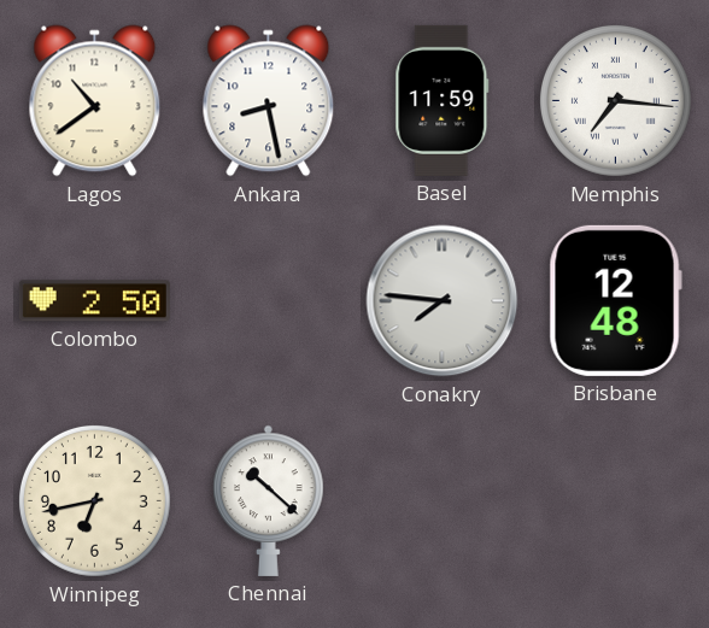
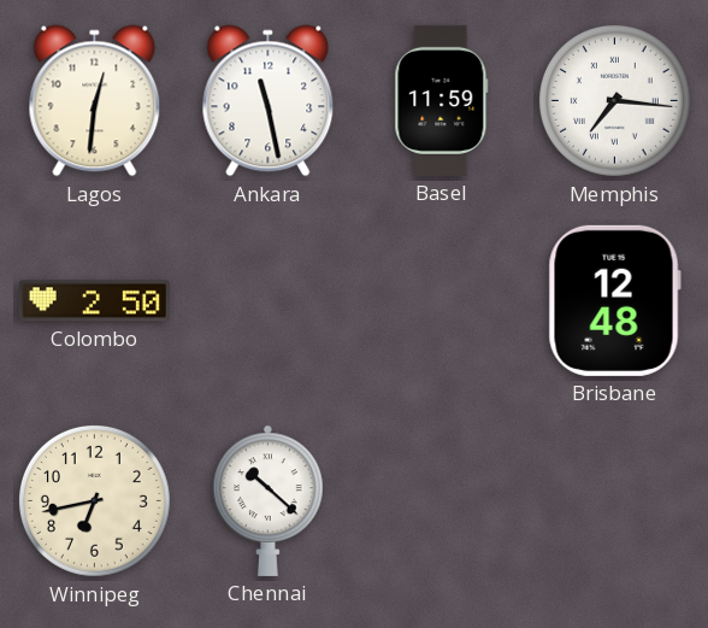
Lagos: 10:39 -> 12:31 (95, 101)
Ankara: 8:28 -> 11:28 (269, 101)
Conakry: 7:46 -> none (443, 301)
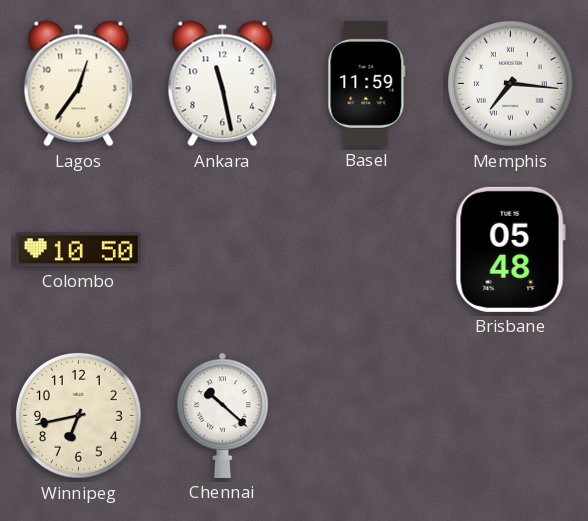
Lagos: 12:31 -> 12:36 (79, 84)
Colombo: 2:50 -> 10:50 (78, 250)
Brisbane: 12:48 -> 05:48 (510, 249)
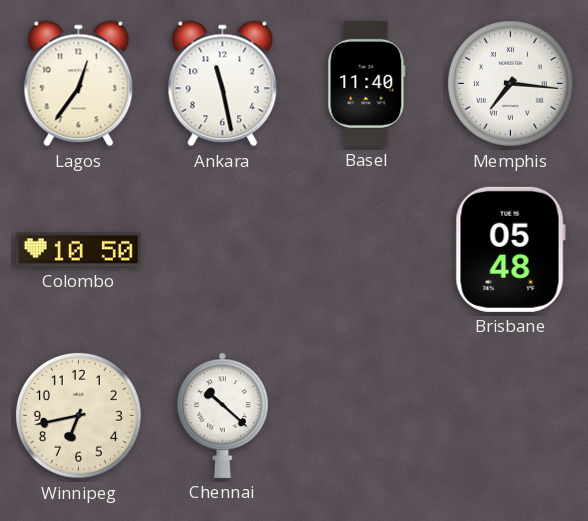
Basel: 11:59 -> 11:40 (367, 83)
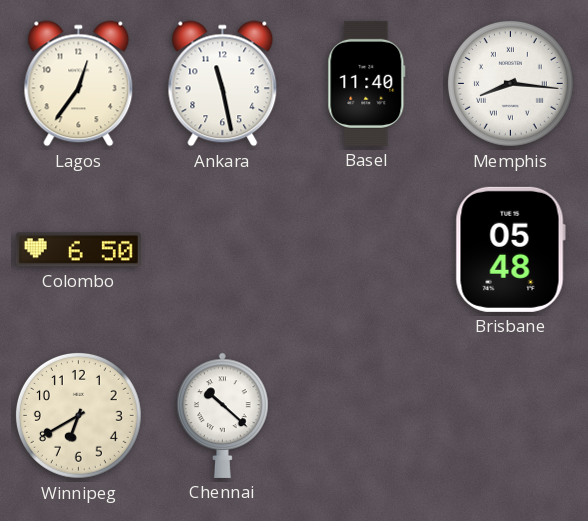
Memphis: 7:16 -> 8:16 (510, 83)
Colombo: 10:50 -> 6:50 (78, 250)
Winnipeg: 6:43 -> 6:40 (78, 415)
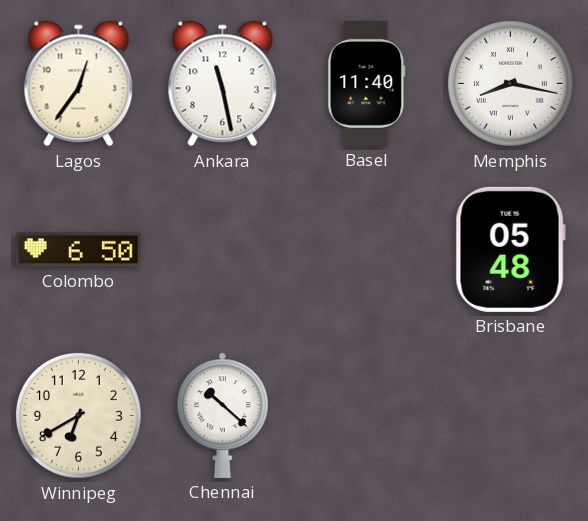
Memphis: 8:16 -> 8:17 (510, 83)
